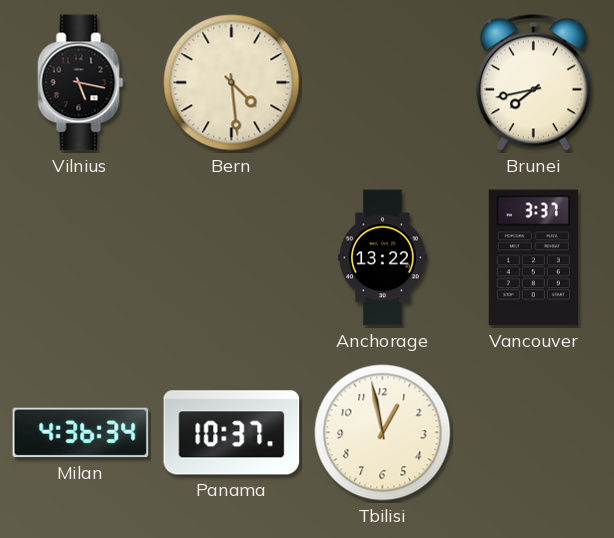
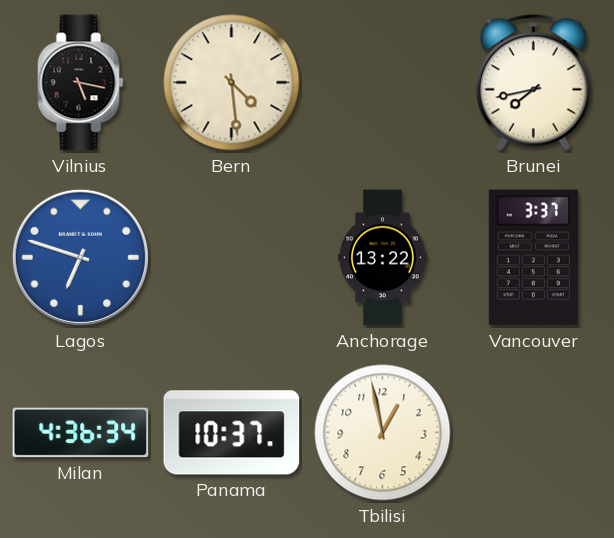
Lagos: none -> 6:48 (80, 257)
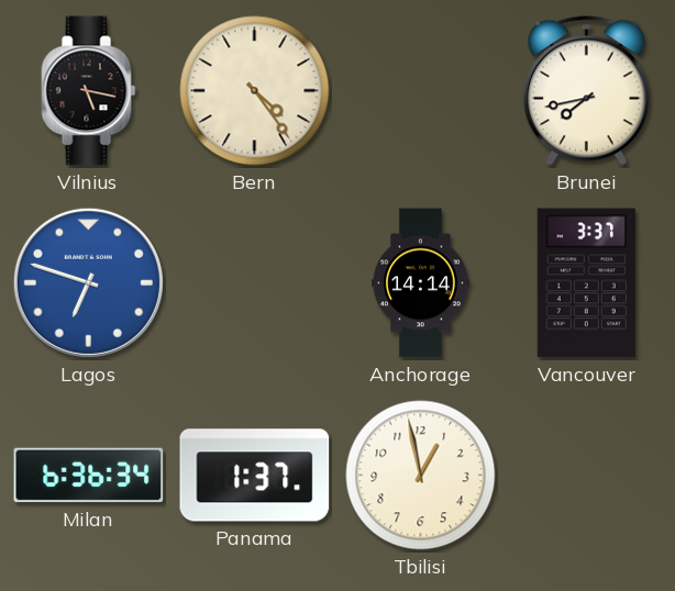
Bern: 4:29 -> 4:24 (255, 91)
Anchorage: 13:22 -> 14:14 (421, 283)
Milan: 4:36 -> 6:36 (89, 476)
Panama: 10:37 -> 1:37 (255, 476)
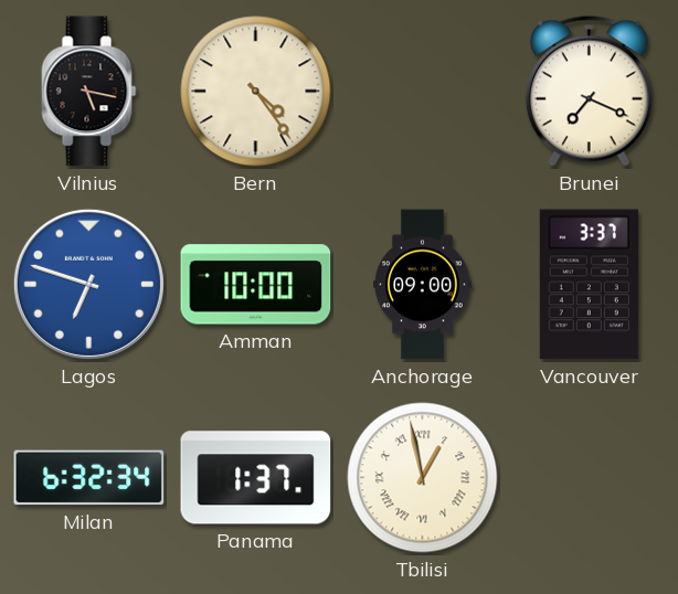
Brunei: 7:43 -> 7:19 (589, 91)
Amman: none -> 10:00 (256, 285)
Anchorage: 14:14 -> 09:00 (423, 285)
Milan: 6:36 -> 6:32 (89, 478)
Tbilisi numerals: Arabic -> Roman (423, 478)
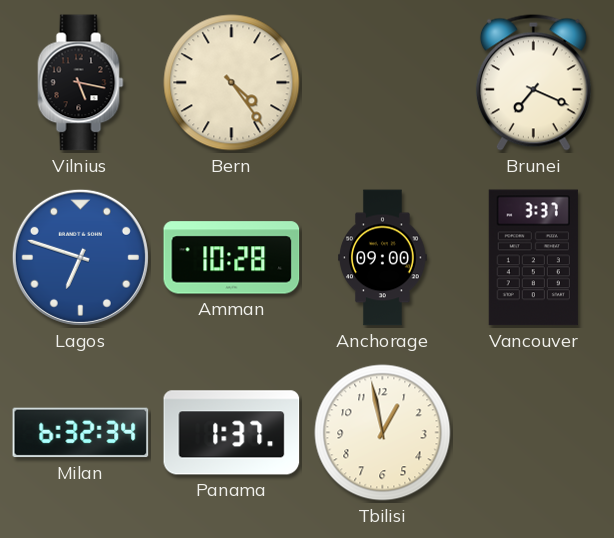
Amman: 10:00 -> 10:28 (232, 258)
Tbilisi numerals: Roman -> Arabic (383, 433)
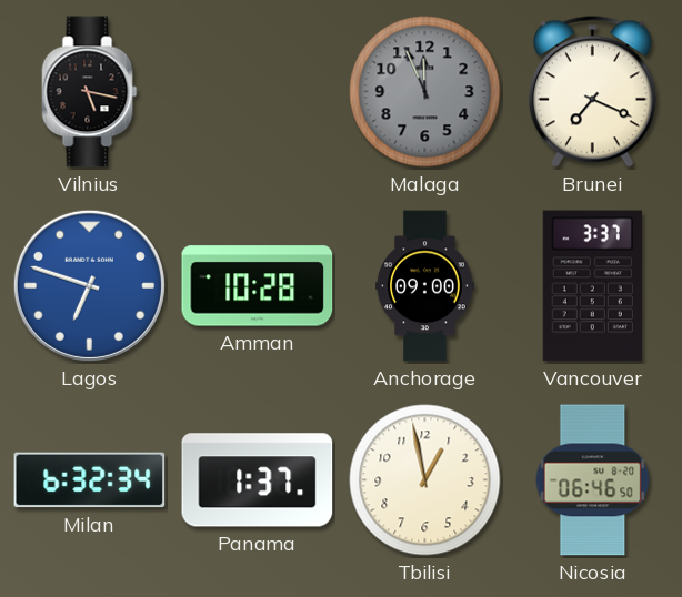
Bern: 4:24 -> none (232, 83)
Malaga: none -> 11:56 (425, 92)
Nicosia: none -> 06:46 (593, 480)
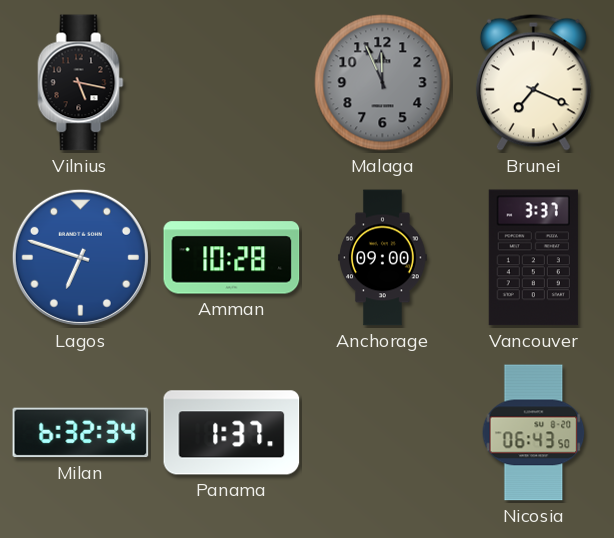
Tbilisi: 12:58 -> none (425, 480)
Nicosia: 06:46 -> 06:43 (534, 433)
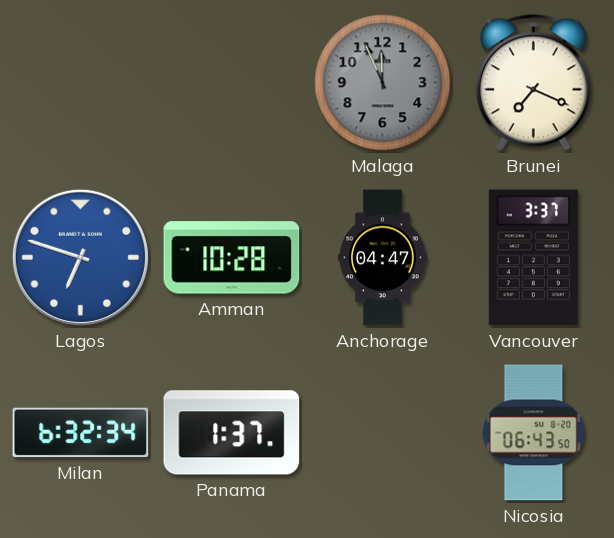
Vilnius: 5:17 -> none (81, 83)
Anchorage: 09:00 -> 04:47 (383, 258)
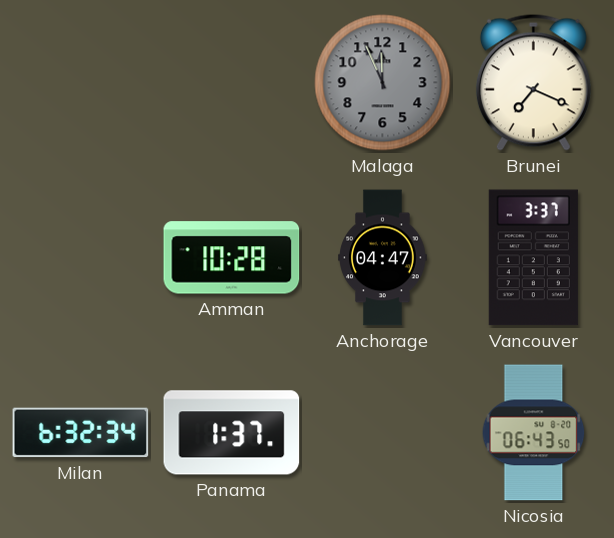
Lagos: 6:48 -> none (80, 257)
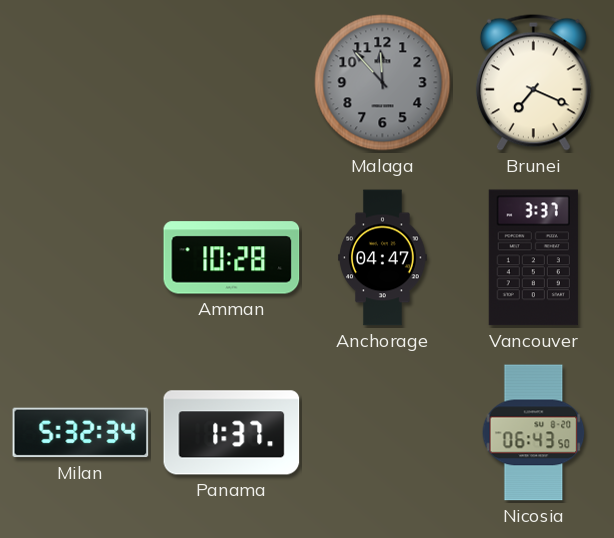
Malaga: 11:56 -> 11:53 (383, 83)
Milan: 6:32 -> 5:32 (81, 433)
